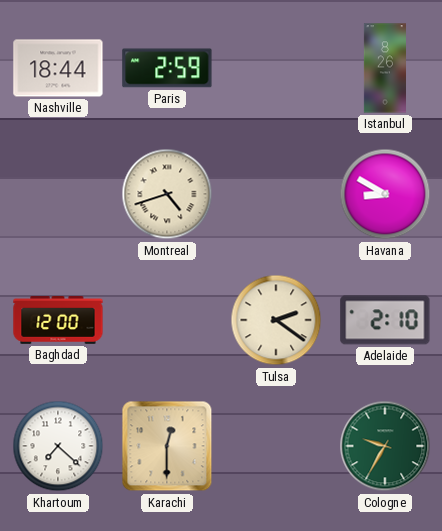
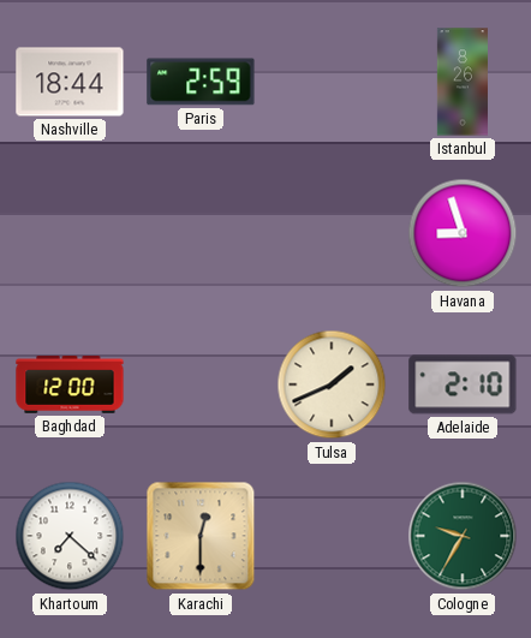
Montreal: 4:42 -> none (167, 194)
Havana: 8:50 -> 8:57 (463, 233)
Tulsa: 2:21 -> 1:41 (332, 384)
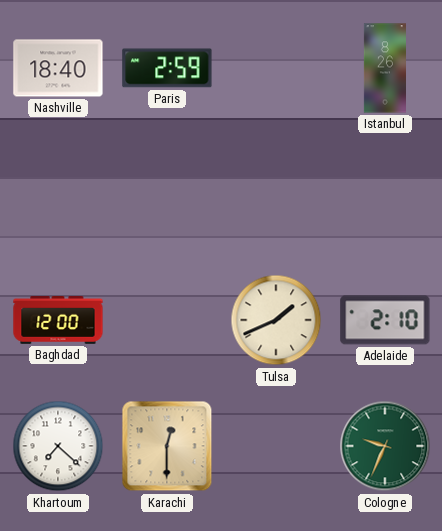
Nashville: 18:44 -> 18:40 (58, 68)
Havana: 8:57 -> none (463, 233)
Cologne: 9:35 -> 9:34 (385, 446)
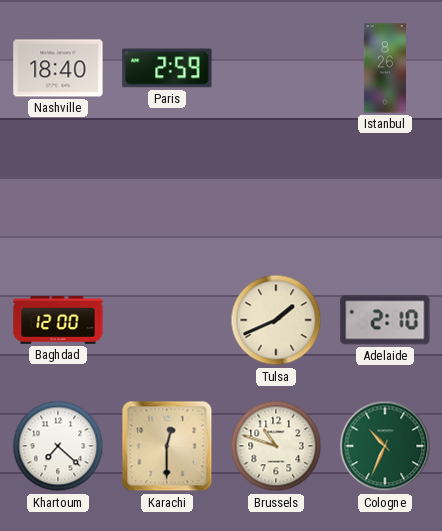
Brussels: none -> 10:48 (276, 446)
Cologne: 9:34 -> 10:34 (385, 446)
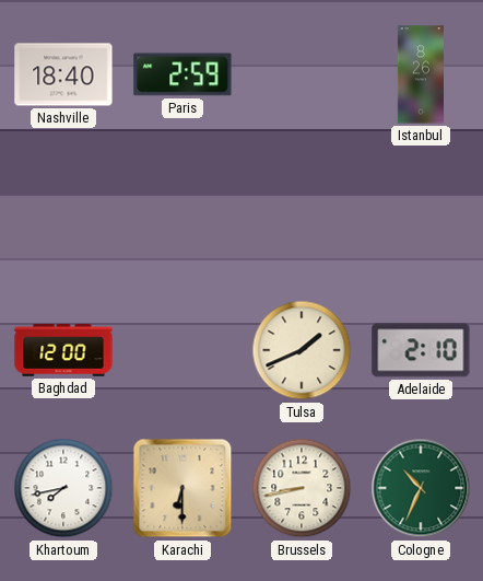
Khartoum: 7:22 -> 7:43 (63, 488)
Karachi: 12:30 -> 6:30 (182, 488)
Brussels: 10:48 -> 8:43 (302, 488)
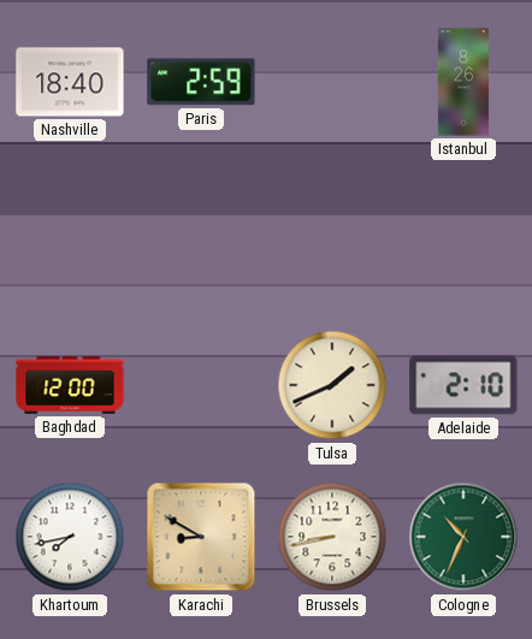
Karachi: 6:30 -> 8:50 (201, 537)
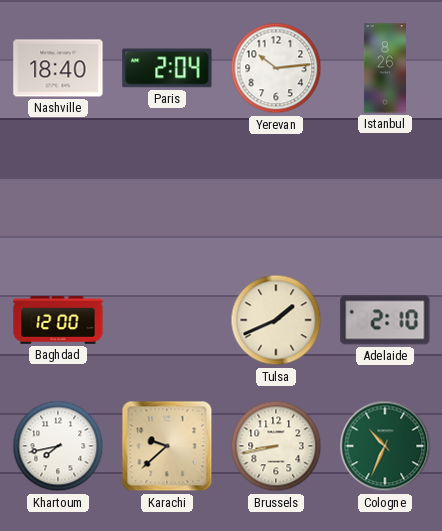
Paris: 2:59 -> 2:04 (167, 68)
Yerevan: none -> 10:14 (276, 68)
Karachi: 8:50 -> 9:38 (167, 446)
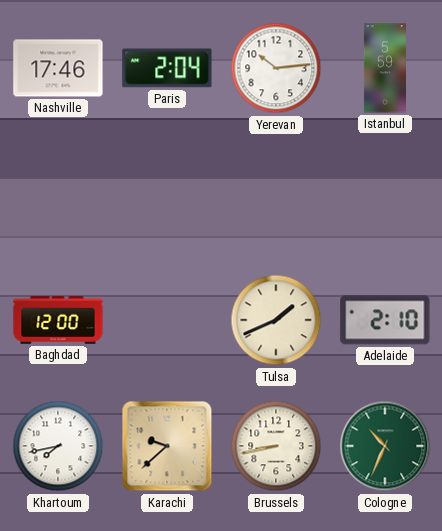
Nashville: 18:40 -> 17:46 (58, 68)
Istanbul: 8:26 -> 5:59 (384, 68)
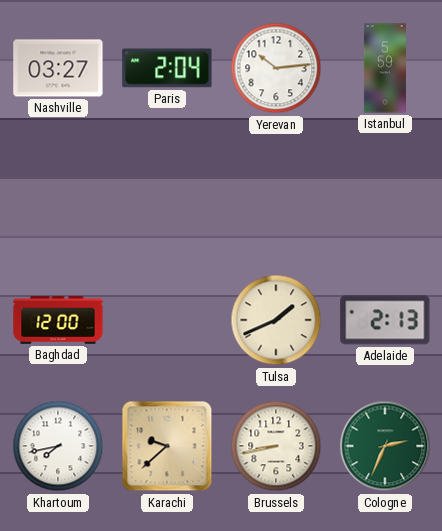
Nashville: 17:46 -> 03:27 (58, 68)
Adelaide: 2:10 -> 2:13 (385, 320)
Cologne: 10:34 -> 2:34 (385, 446)
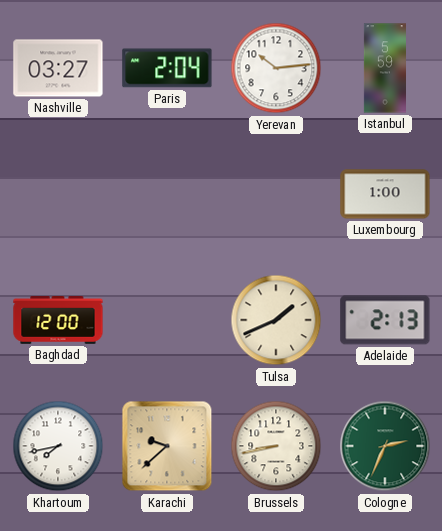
Luxembourg: none -> 1:00 (385, 194)
